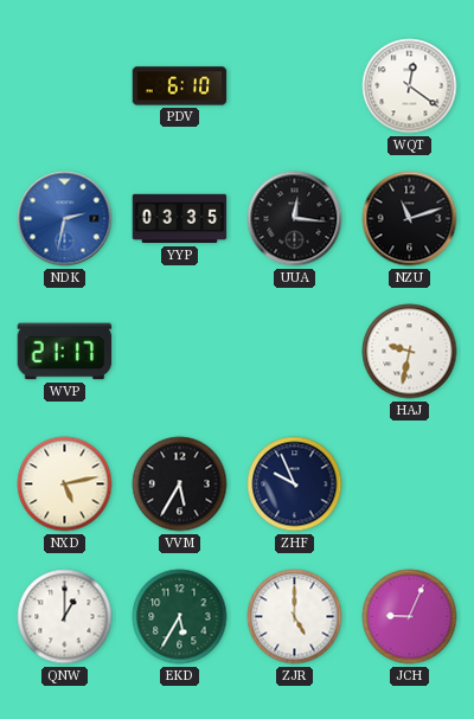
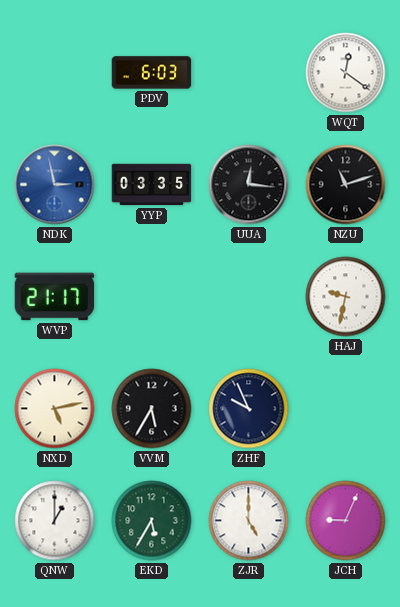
PDV: 6:10 -> 6:03 (152, 73)
NDK: 2:32 -> 2:58 (55, 185)
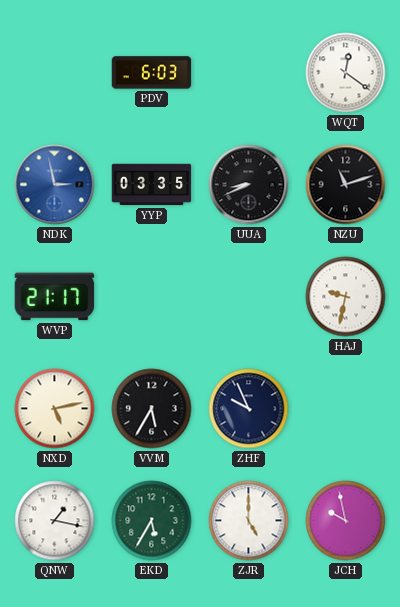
UUA: 12:16 -> 8:41 (249, 185)
QNW: 1:00 -> 1:17 (55, 521)
JCH: 9:04 -> 9:58 (346, 521)
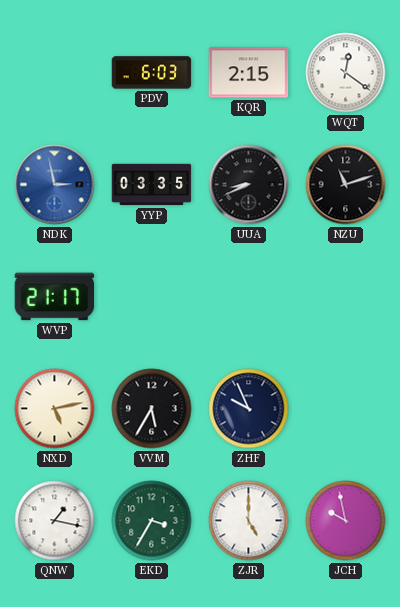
KQR: none -> 2:15 (249, 73)
HAJ: 9:32 -> none (346, 297)
EKD: 5:35 -> 3:35 (152, 521)
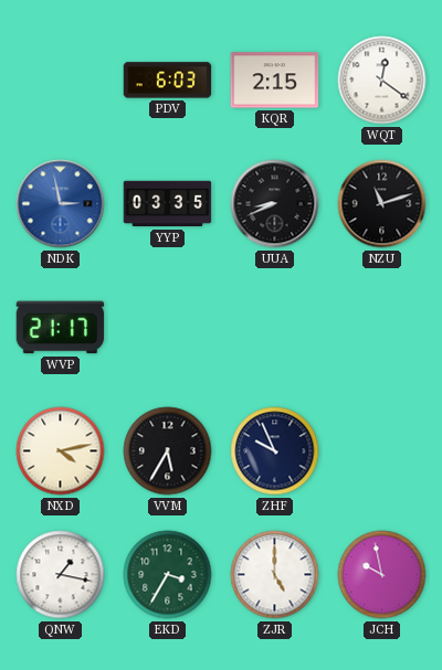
NXD: 5:13 -> 4:13 (61, 451)
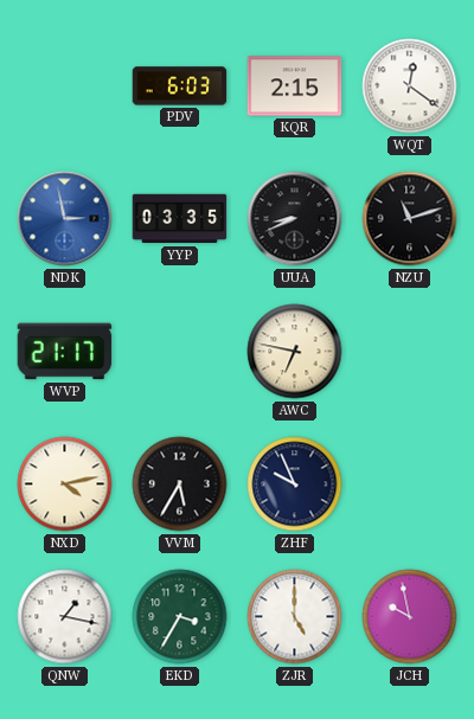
AWC: none -> 6:47 (295, 352)
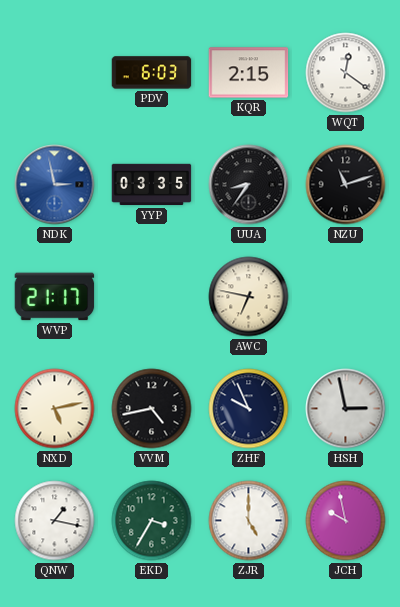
UUA: 8:41 -> 8:36 (249, 185)
NXD: 4:13 -> 5:13 (55, 409)
VVM: 5:35 -> 4:43 (152, 409)
HSH: none -> 2:58 (346, 409)
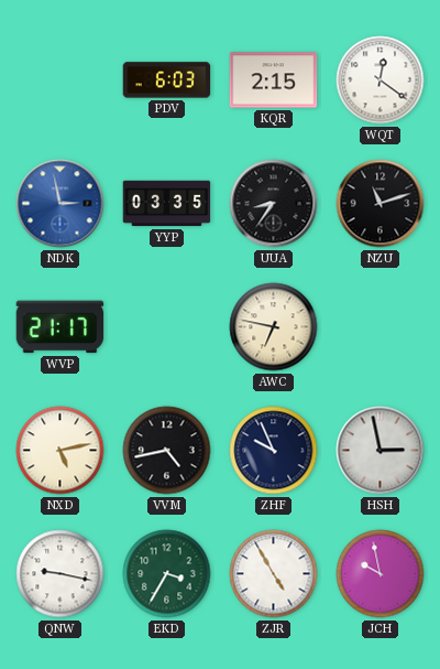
QNW: 1:17 -> 9:17 (61, 574)
ZJR: 5:00 -> 4:55 (274, 574)
